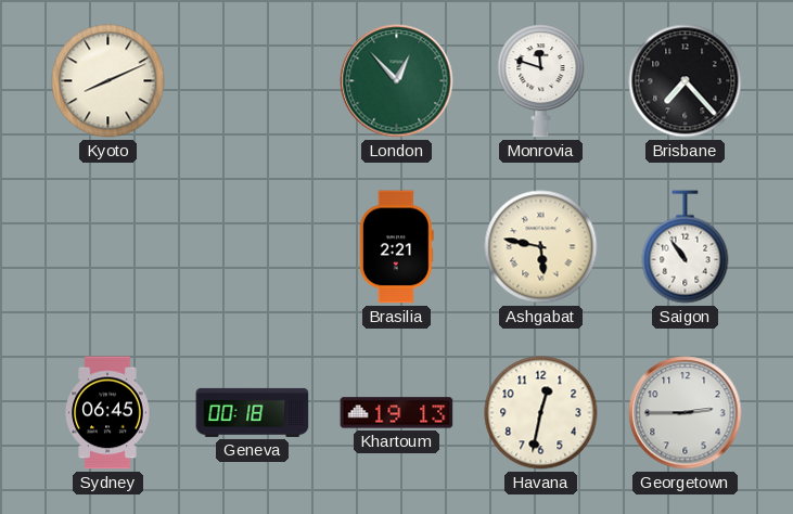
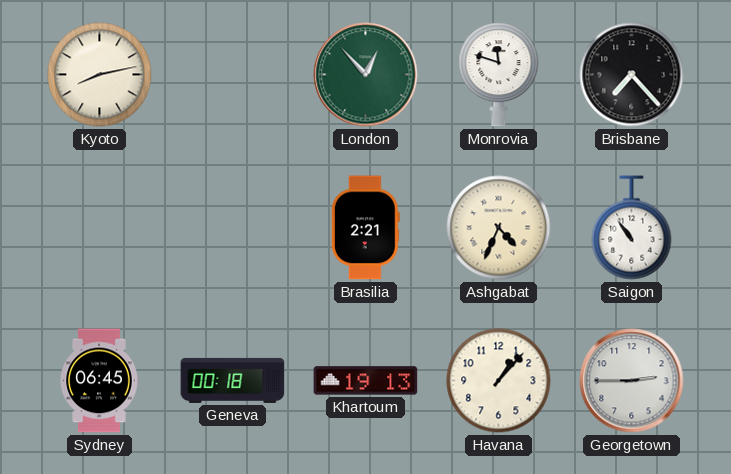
Kyoto: 8:11 -> 8:13 (100, 75)
Ashgabat: 5:47 -> 4:34 (499, 228)
Havana: 12:32 -> 1:07 (499, 381)
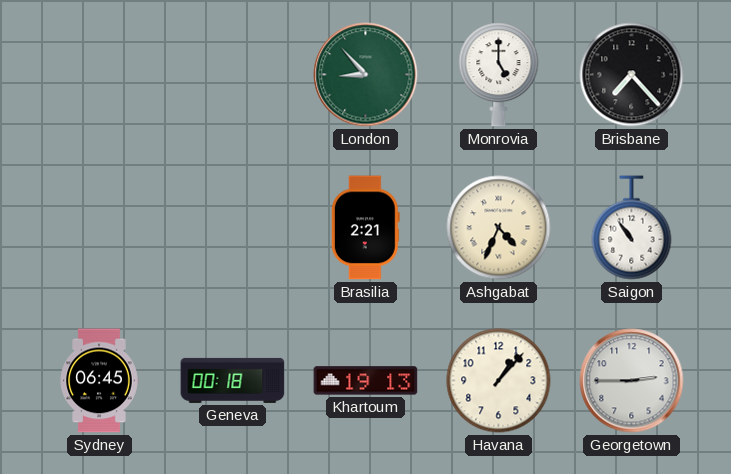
Kyoto: 8:13 -> none (100, 75)
London: 12:53 -> 8:53 (366, 75)
Monrovia: 11:48 -> 5:00 (499, 75)
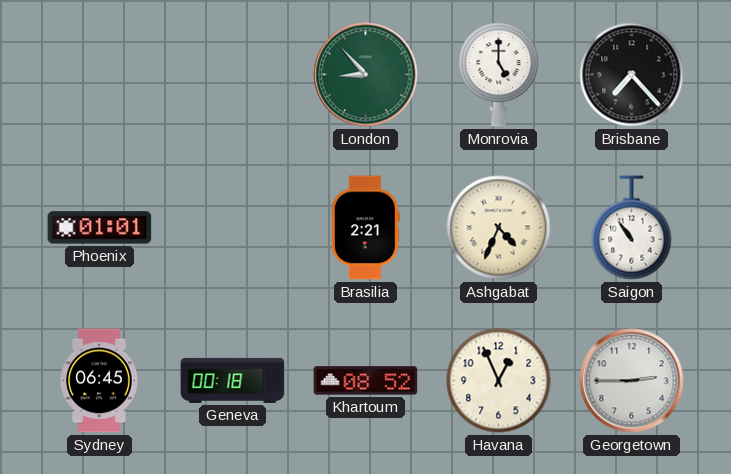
Phoenix: none -> 01:01 (100, 228)
Khartoum: 19:13 -> 08:52 (366, 381)
Havana: 1:07 -> 12:56 (499, 381)
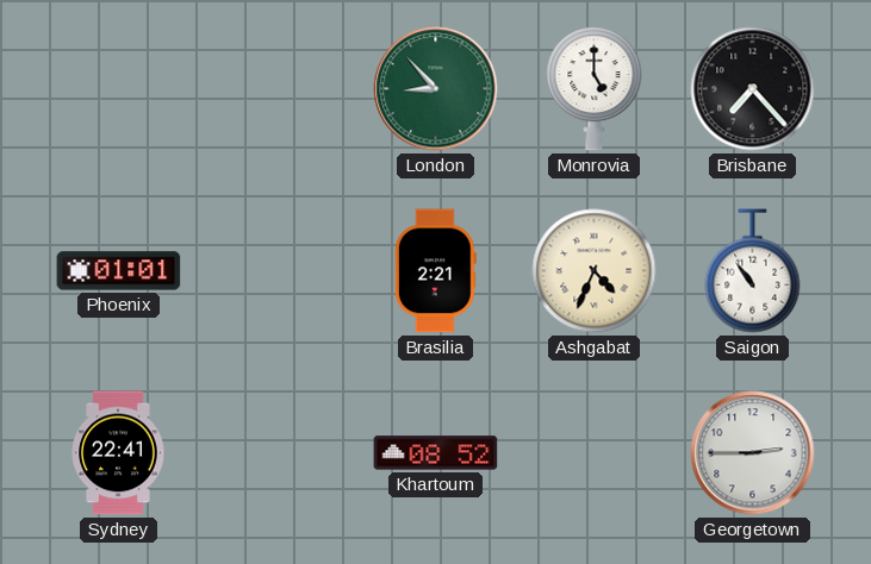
Sydney: 06:45 -> 22:41 (118, 453)
Geneva: 00:18 -> none (233, 380)
Havana: 12:56 -> none (499, 381)
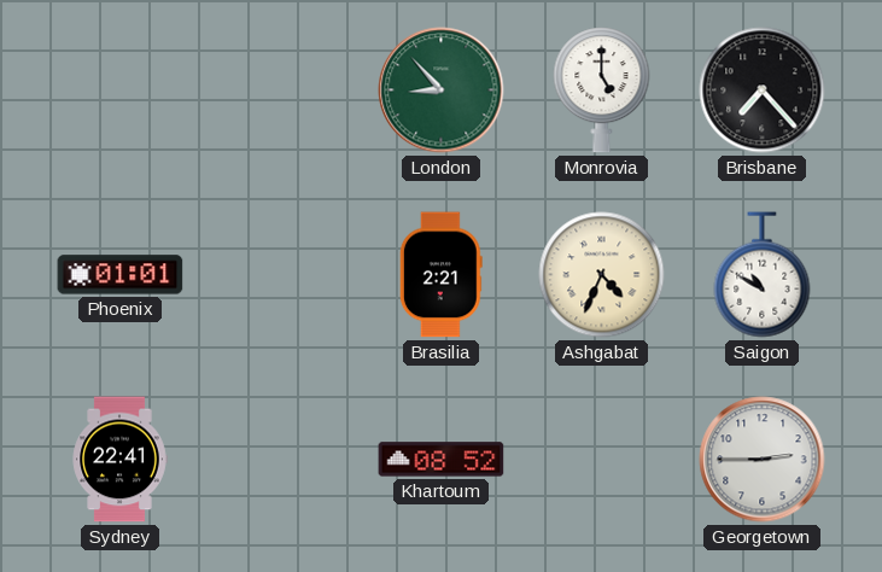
Saigon: 10:54 -> 10:50 (763, 275)
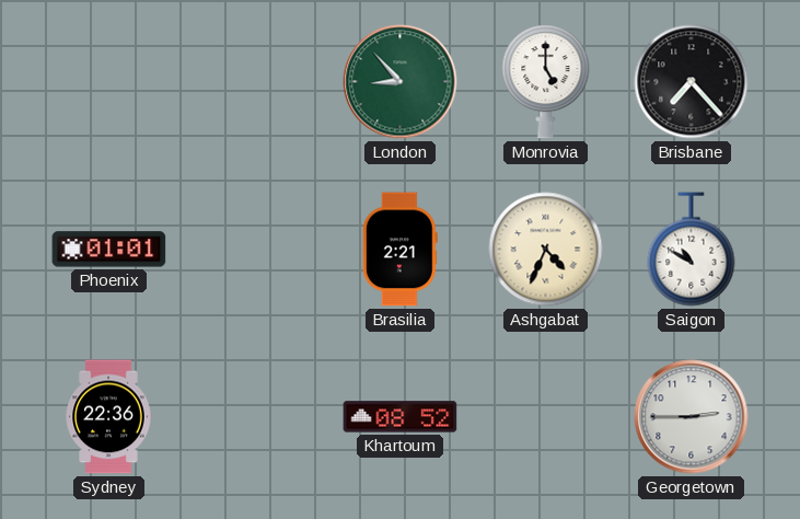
Sydney: 22:41 -> 22:36 (108, 417)
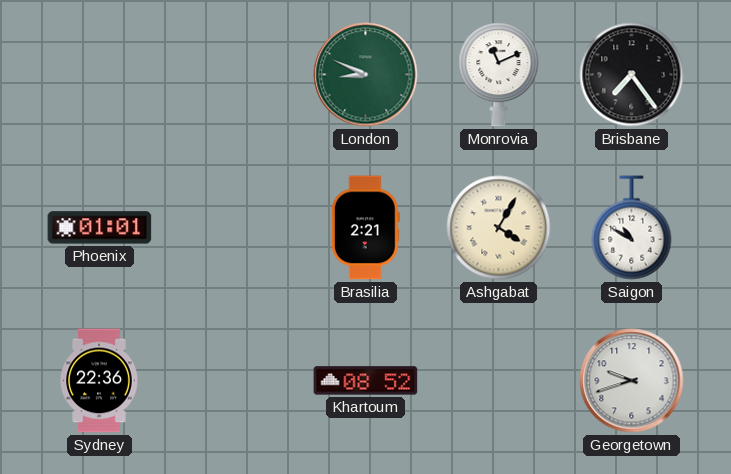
London: 8:53 -> 8:49 (366, 75)
Monrovia: 5:00 -> 11:11 (499, 75)
Brisbane: 7:23 -> 7:24 (632, 75)
Ashgabat: 4:34 -> 4:05 (499, 228)
Georgetown: 2:45 -> 9:42 (632, 381)
